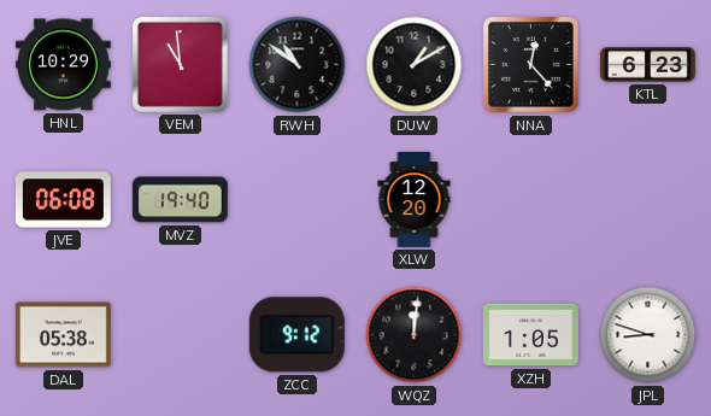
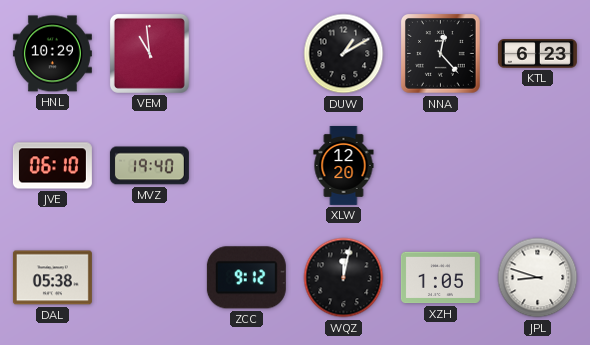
RWH: 10:51 -> none (298, 65)
JVE: 06:08 -> 06:10 (52, 166)
WQZ: 12:01 -> 12:02 (344, 278)
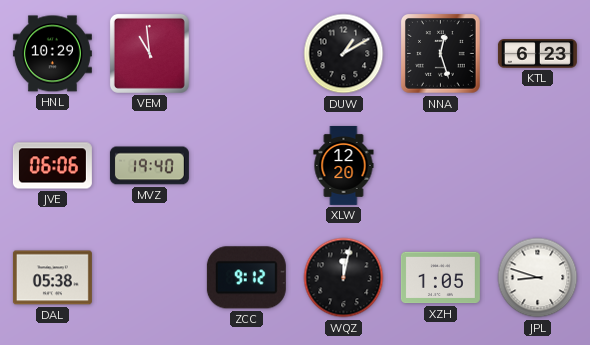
NNA: 12:23 -> 12:27 (441, 54)
JVE: 06:10 -> 06:06 (52, 166)
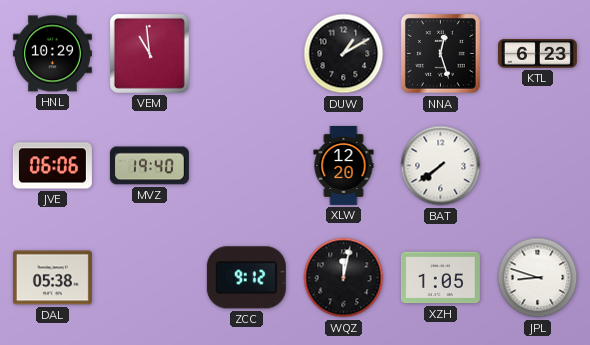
BAT: none -> 7:39 (441, 166)
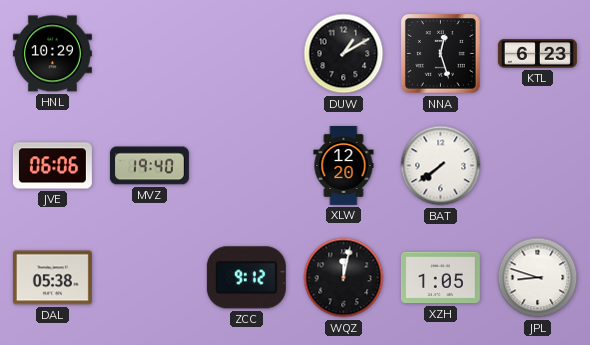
VEM: 10:59 -> none (149, 53)
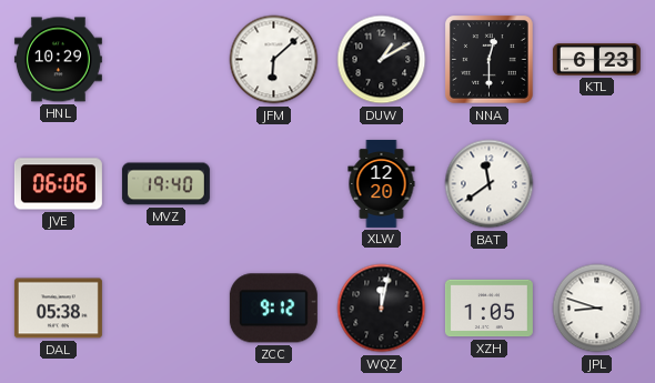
JFM: none -> 6:08 (274, 60)
NNA: 12:27 -> 12:30 (490, 60)
BAT: 7:39 -> 11:39 (490, 184)
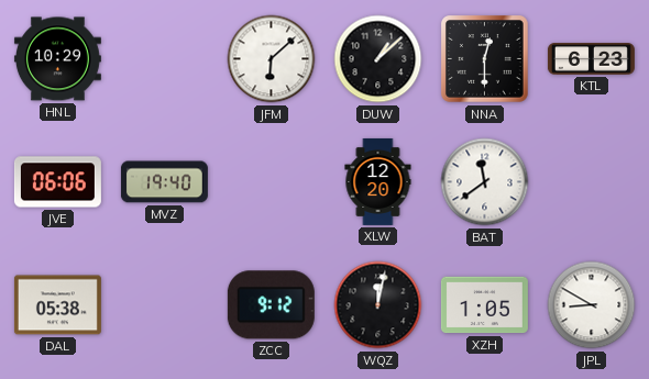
DUW: 1:10 -> 1:08 (378, 59)
JPL: 8:48 -> 8:50 (592, 305)
